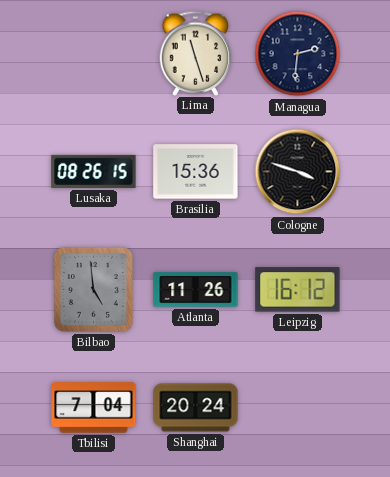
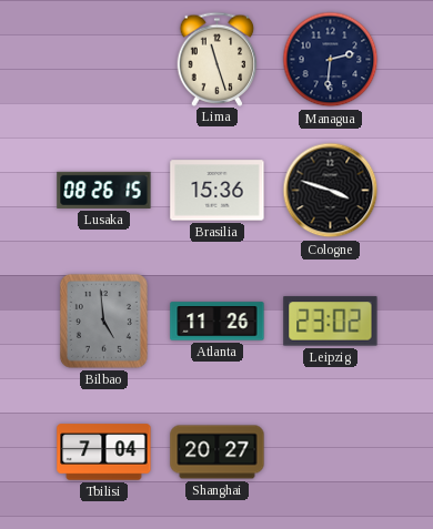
Leipzig: 16:12 -> 23:02 (331, 322)
Shanghai: 20:24 -> 20:27 (218, 452)
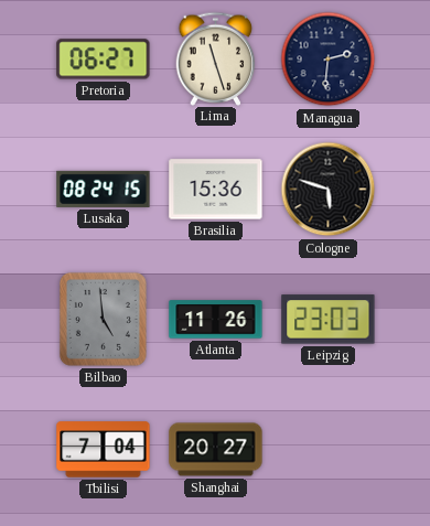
Pretoria: none -> 06:27 (104, 60)
Lusaka: 08:26 -> 08:24 (104, 189)
Cologne: 3:48 -> 5:48 (329, 190)
Leipzig: 23:02 -> 23:03 (329, 320)
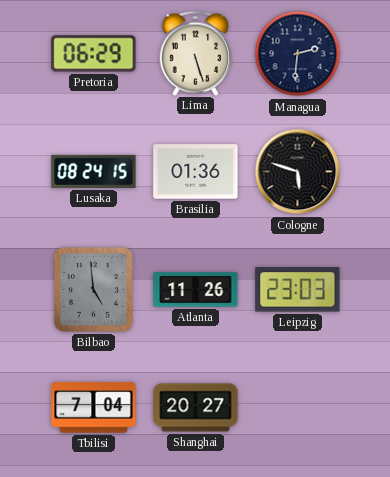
Pretoria: 06:27 -> 06:29 (94, 54)
Lima: 11:27 -> 5:27 (196, 53)
Brasilia: 15:36 -> 01:36 (196, 172)
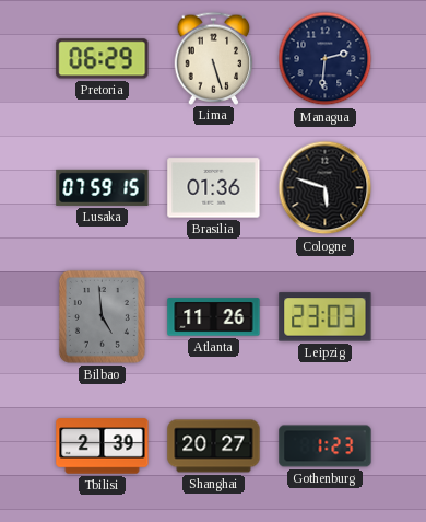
Lusaka: 08:24 -> 07:59 (103, 187)
Tbilisi: 7:04 -> 2:39 (103, 446)
Gothenburg: none -> 1:23 (326, 446)
